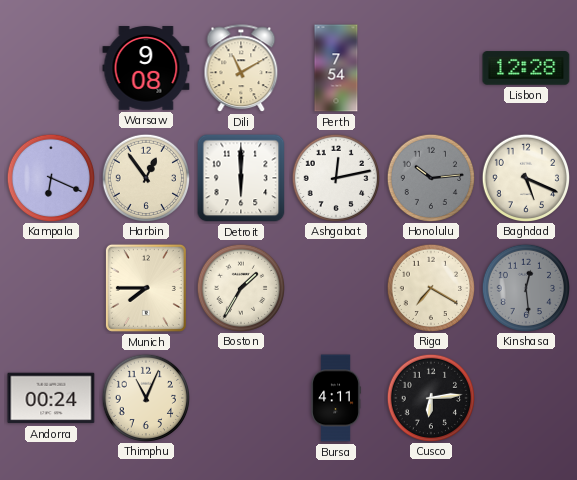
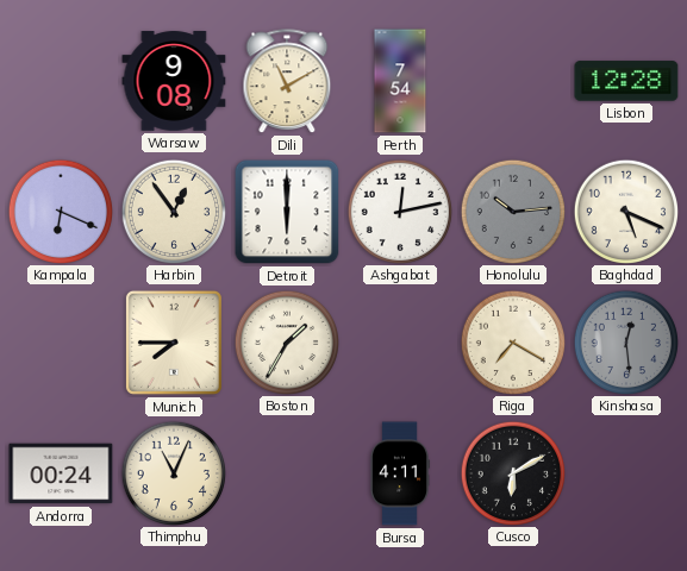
Cusco: 6:14 -> 6:10 (512, 472)
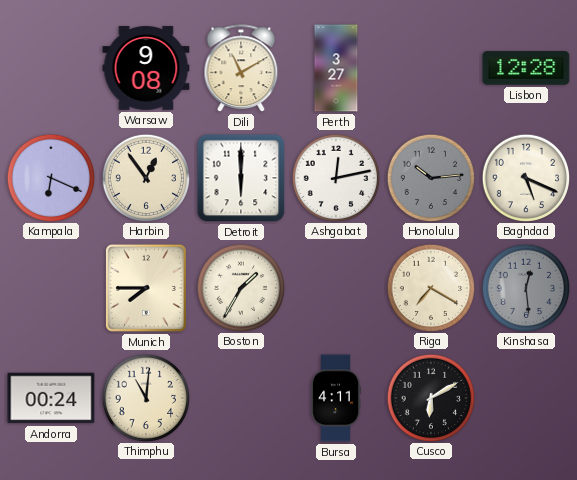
Perth: 7:54 -> 3:27 (336, 68)
Thimphu: 11:04 -> 11:01 (145, 397)
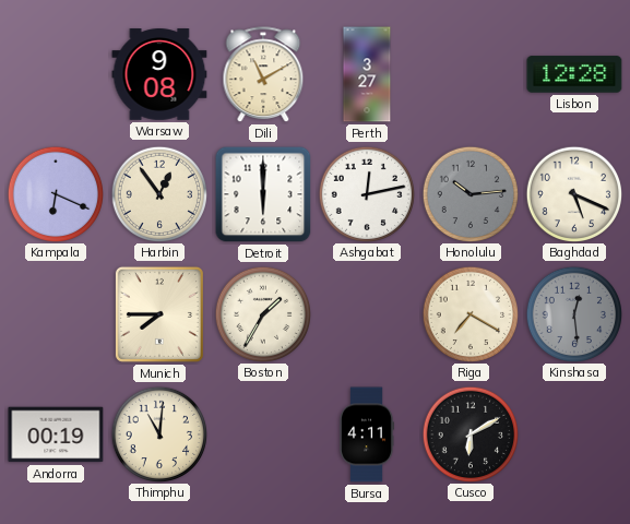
Andorra: 00:24 -> 00:19 (56, 434)
